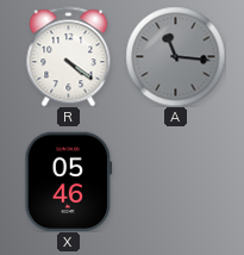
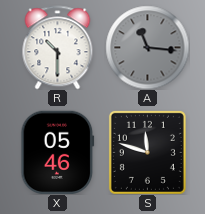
R: 4:21 -> 10:30 (58, 47)
S: none -> 11:48 (147, 152)
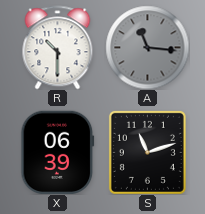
X: 05:46 -> 06:39 (58, 152)
S: 11:48 -> 11:12 (147, 152)
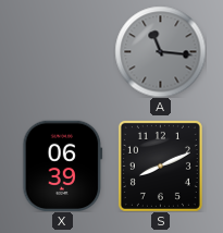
R: 10:30 -> none (58, 47)
S: 11:12 -> 8:11 (160, 165)
